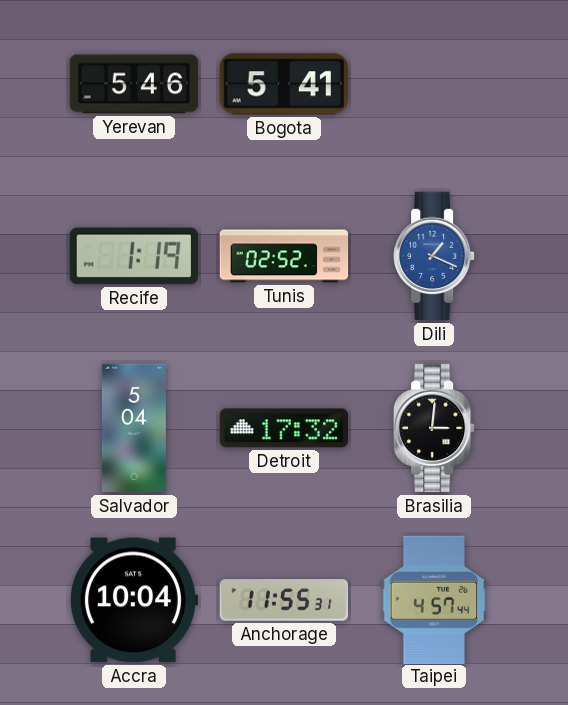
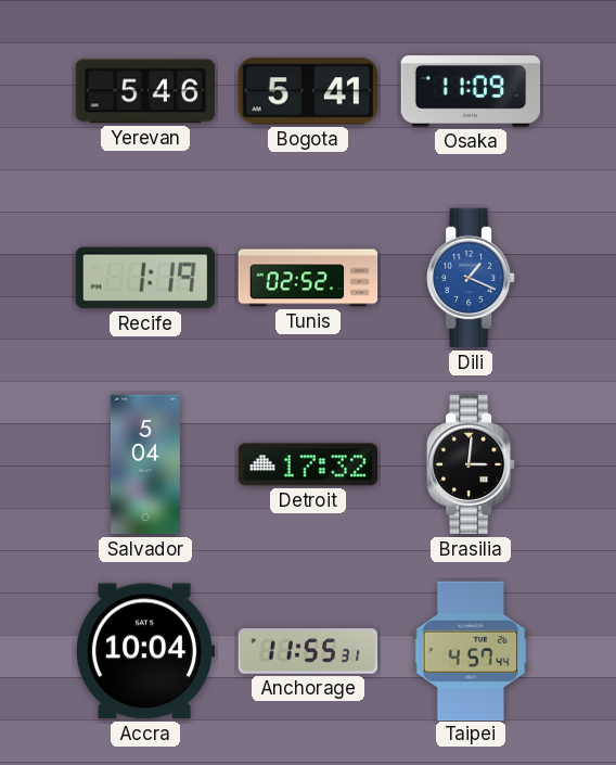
Osaka: none -> 11:09 (471, 91)
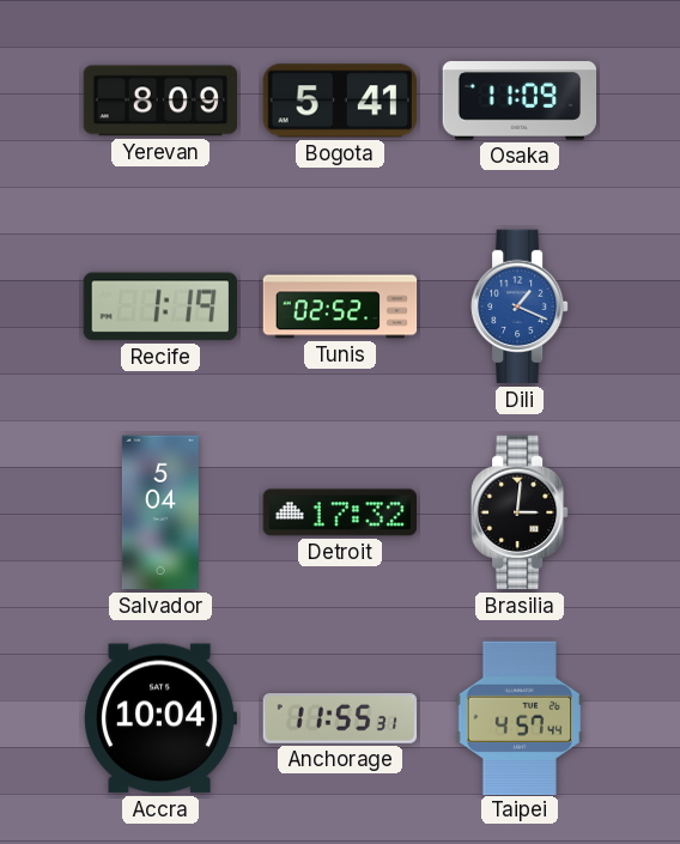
Yerevan: 5:46 -> 8:09 (160, 101)
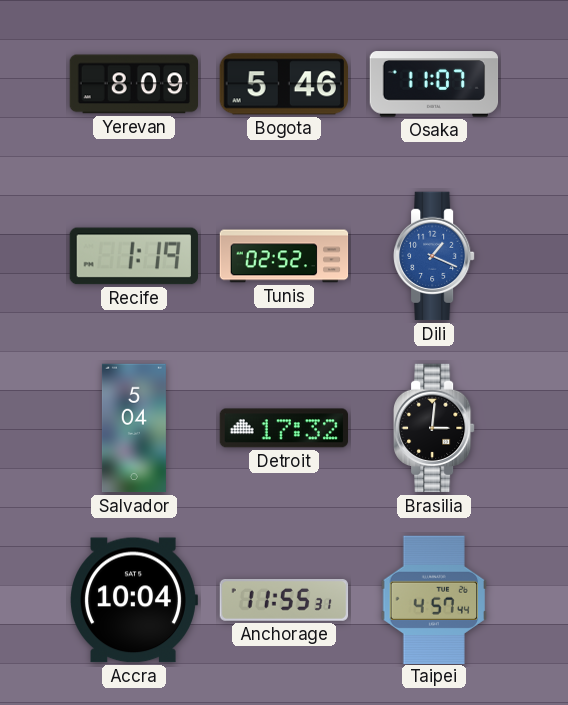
Bogota: 5:41 -> 5:46 (284, 84)
Osaka: 11:09 -> 11:07 (434, 84)
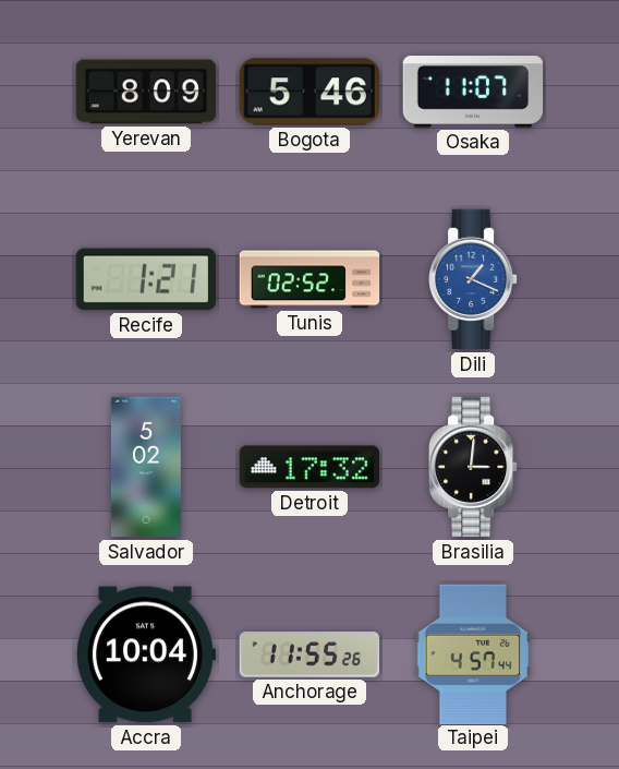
Recife: 1:19 -> 1:21 (145, 279)
Salvador: 5:04 -> 5:02 (146, 467)
Anchorage: 11:55:31 -> 11:55:26 (309, 656)
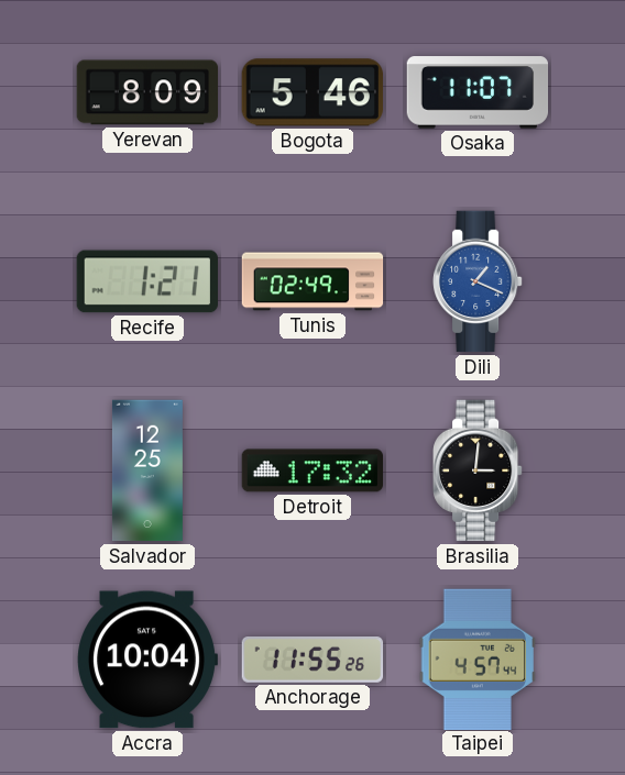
Tunis: 02:52 -> 02:49 (312, 281)
Salvador: 5:02 -> 12:25 (147, 470)
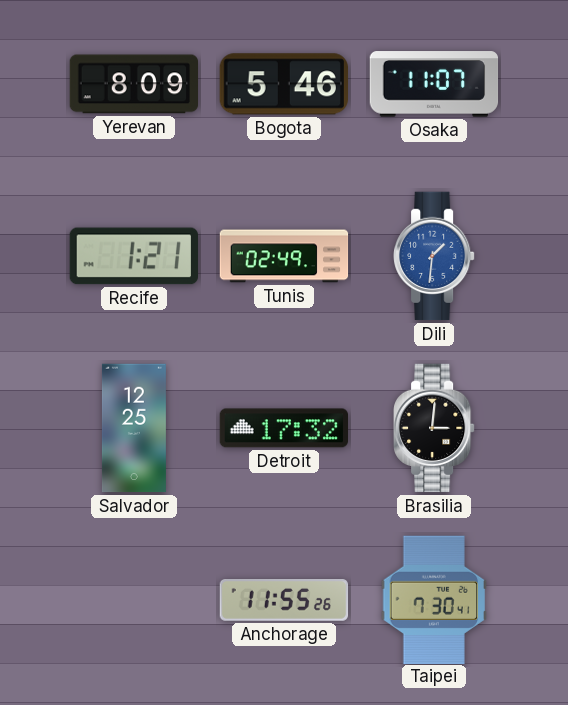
Dili: 1:19 -> 1:31 (434, 256)
Accra: 10:04 -> none (147, 660)
Taipei: 4:57 -> 7:30 (434, 599)
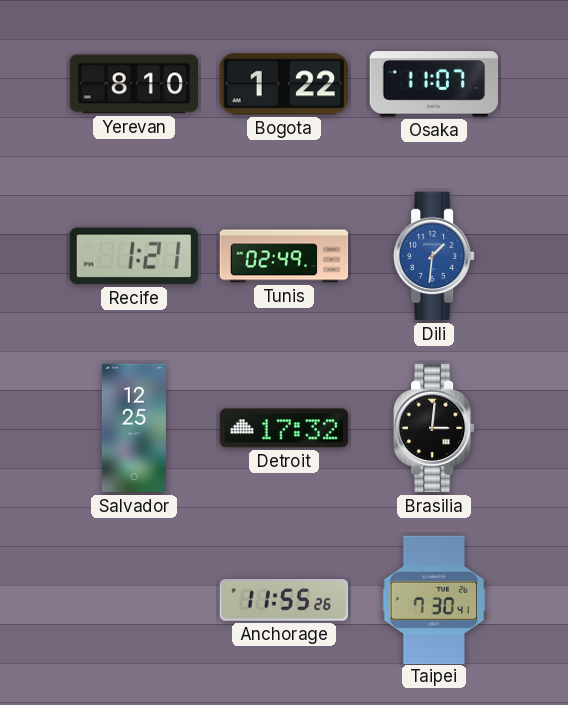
Yerevan: 8:09 -> 8:10 (134, 84)
Bogota: 5:46 -> 1:22 (284, 84)
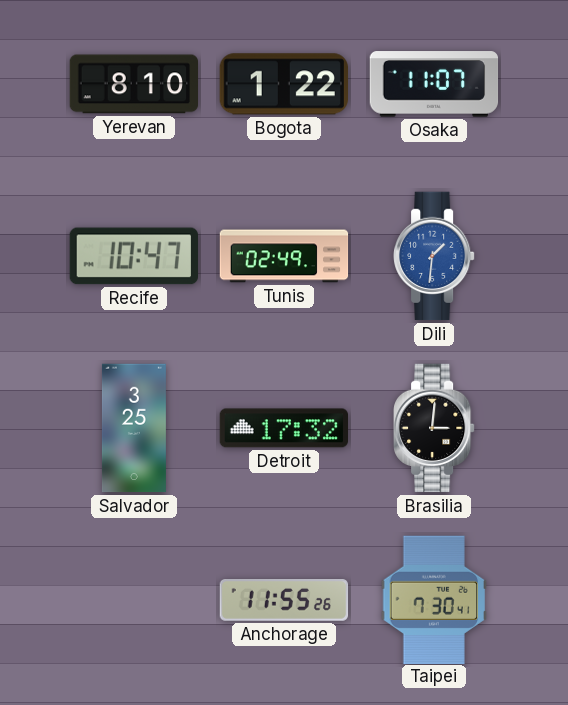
Recife: 1:21 -> 10:47 (133, 256)
Salvador: 12:25 -> 3:25 (134, 428)
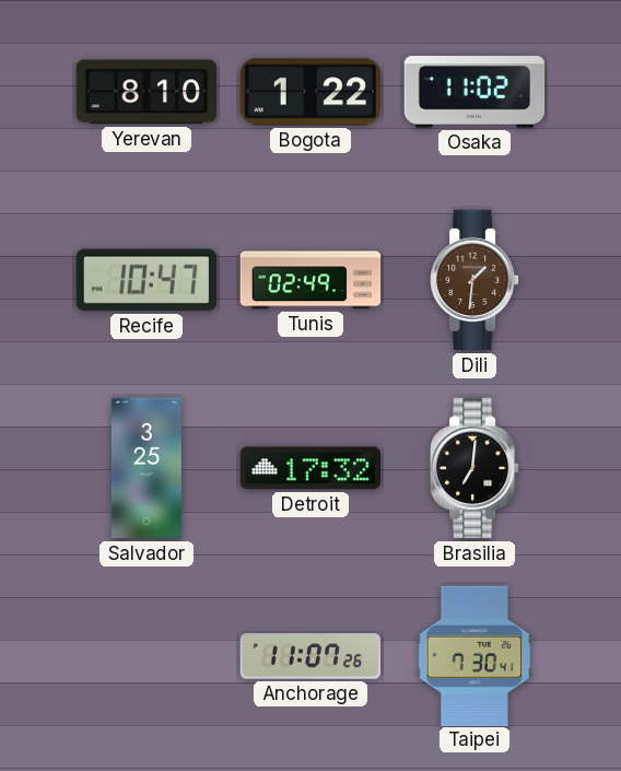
Osaka: 11:07 -> 11:02 (474, 92)
Dili dial: blue -> brown (474, 280)
Brasilia: 3:01 -> 7:01 (474, 468)
Anchorage: 11:55 -> 11:07 (310, 657)
